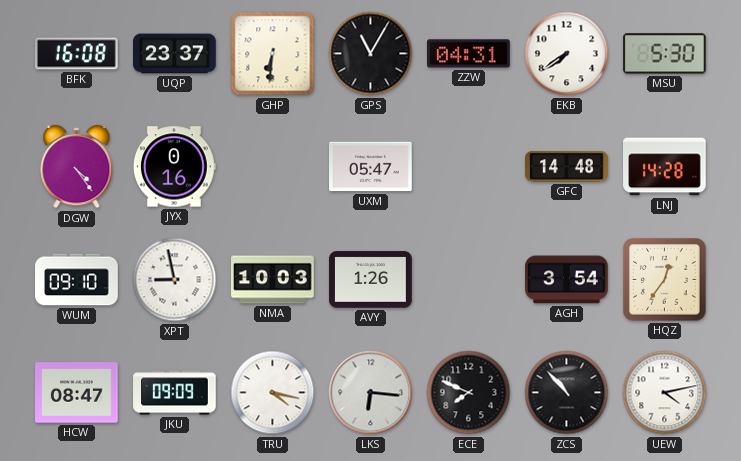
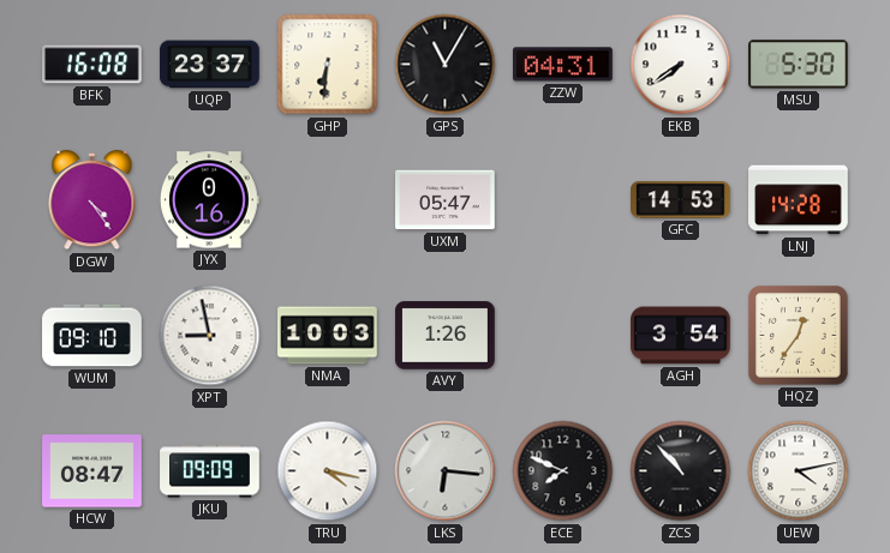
GFC: 14:48 -> 14:53 (681, 200)
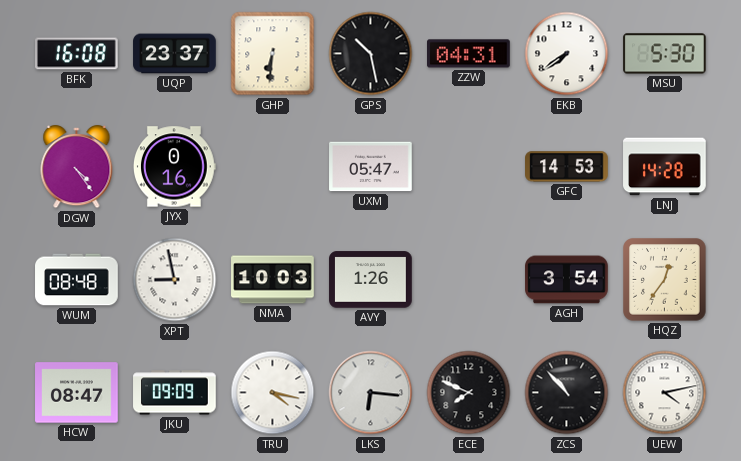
GPS: 11:05 -> 10:28 (371, 54)
WUM: 09:10 -> 08:48 (77, 280)
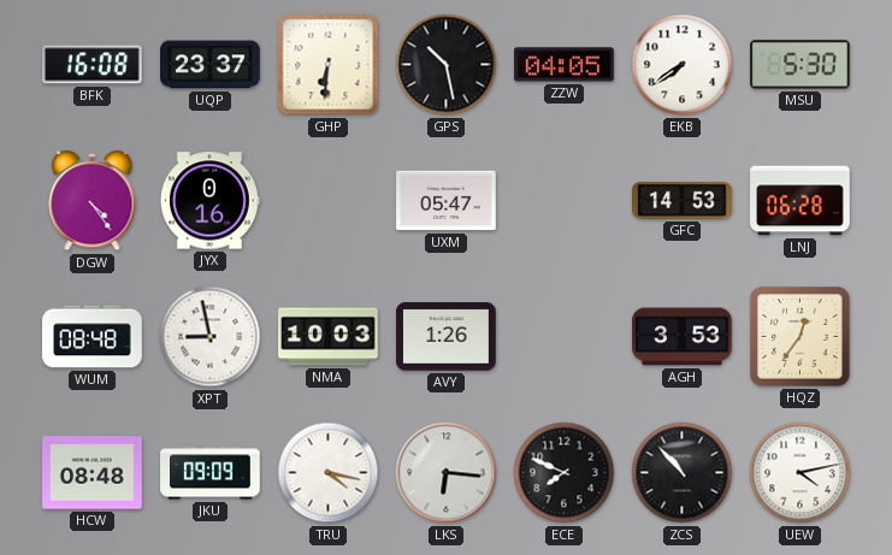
ZZW: 04:31 -> 04:05 (565, 65)
LNJ: 14:28 -> 06:28 (801, 201)
AGH: 3:54 -> 3:53 (683, 337)
HCW: 08:47 -> 08:48 (93, 473)
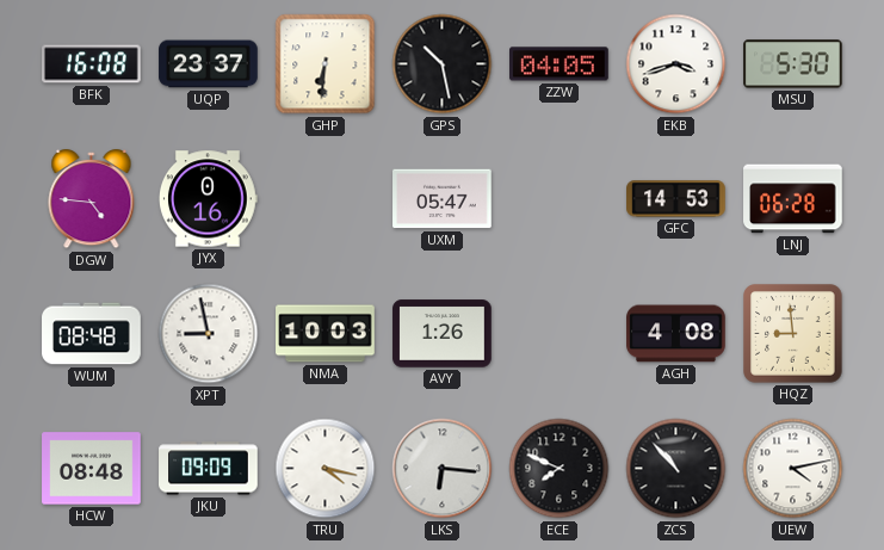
EKB: 7:39 -> 3:42 (676, 64)
DGW: 4:24 -> 4:46 (92, 199)
AGH: 3:53 -> 4:08 (676, 334)
HQZ: 12:36 -> 8:59 (793, 334)
